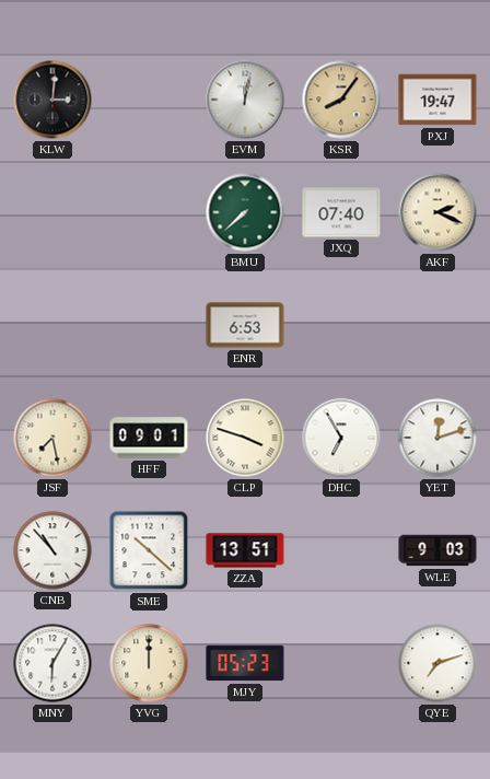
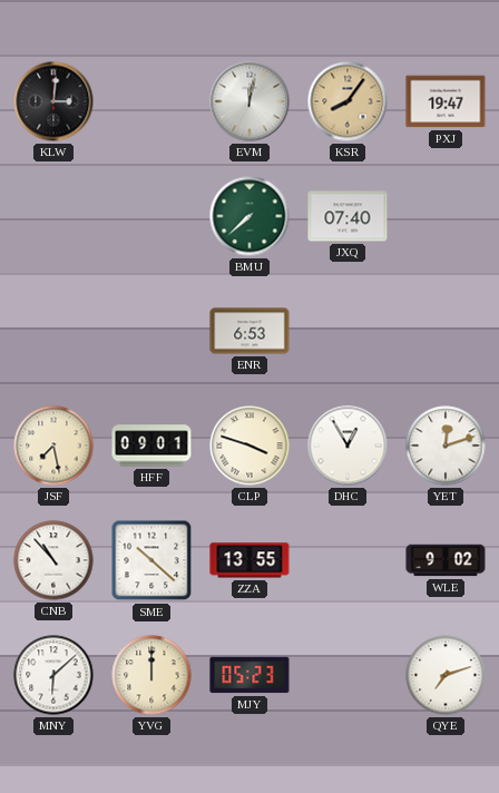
AKF: 2:19 -> none (437, 212)
DHC: 6:55 -> 12:55 (348, 446)
ZZA: 13:51 -> 13:55 (250, 560)
WLE: 9:03 -> 9:02 (446, 560)
MNY: 6:05 -> 6:08 (53, 675)
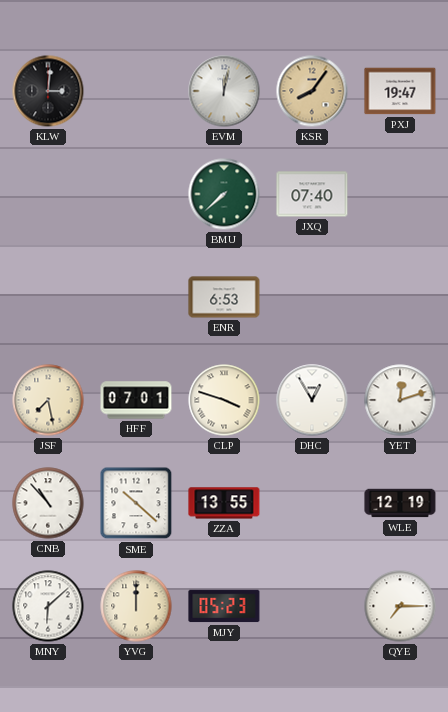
HFF: 09:01 -> 07:01 (136, 400)
WLE: 9:02 -> 12:19 (400, 503)
QYE: 7:12 -> 7:15 (400, 606)
